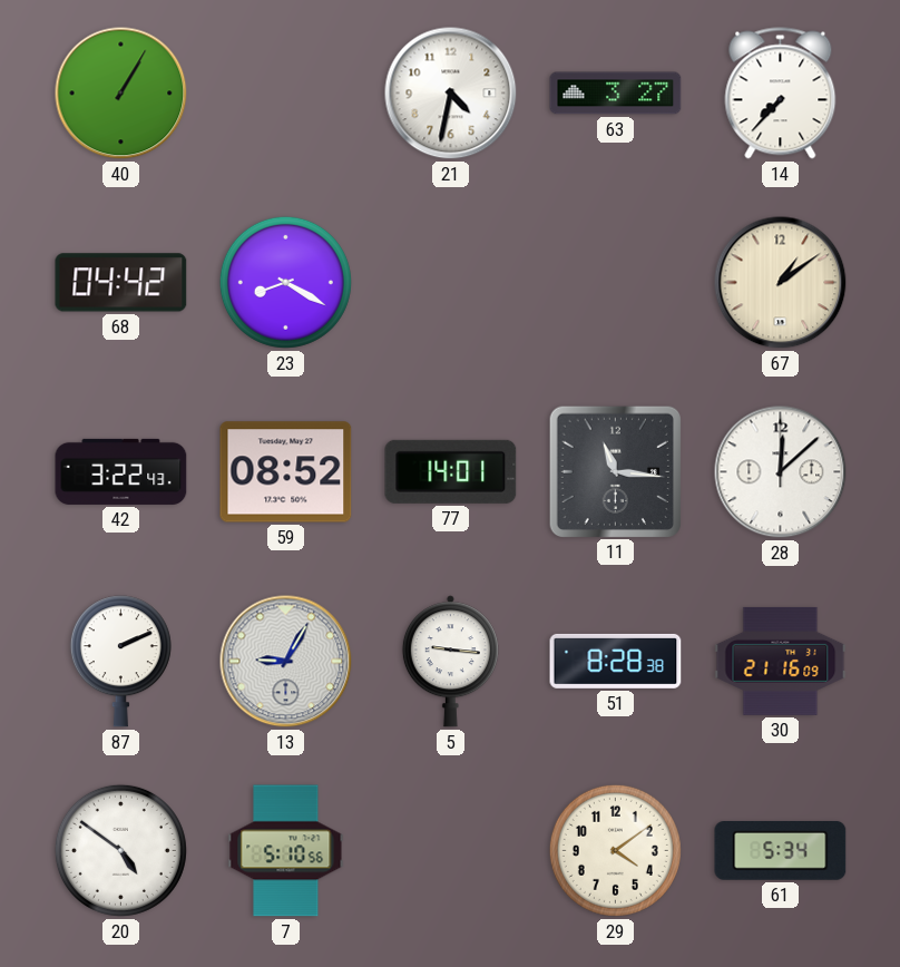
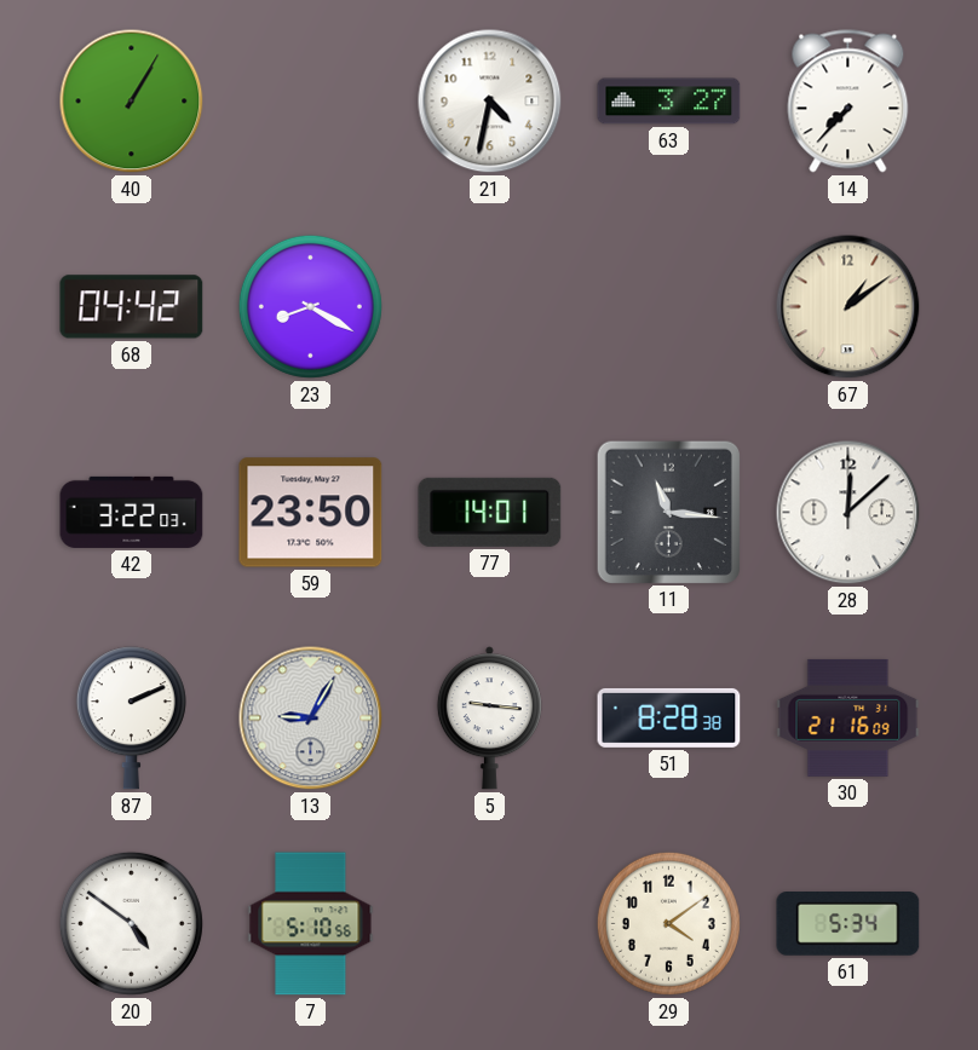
42: 3:22:43 -> 3:22:03 (132, 512)
59: 08:52 -> 23:50 (311, 513)
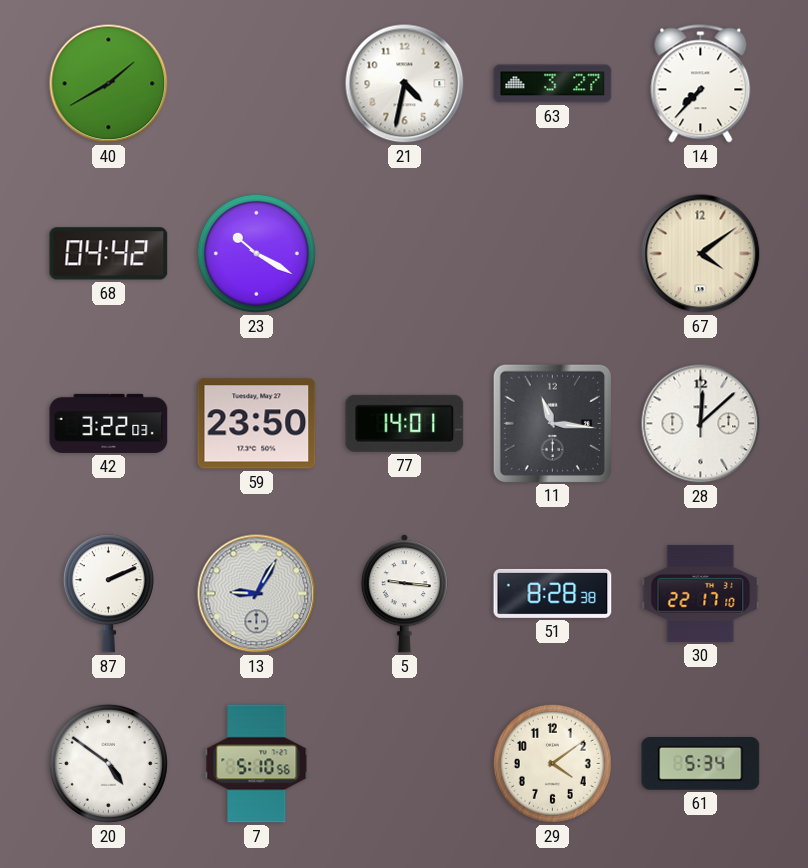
40: 1:05 -> 1:40 (109, 84)
23: 8:20 -> 10:20 (256, 253)
67: 1:09 -> 4:09 (701, 254)
30: 21:16 -> 22:17 (701, 593)
